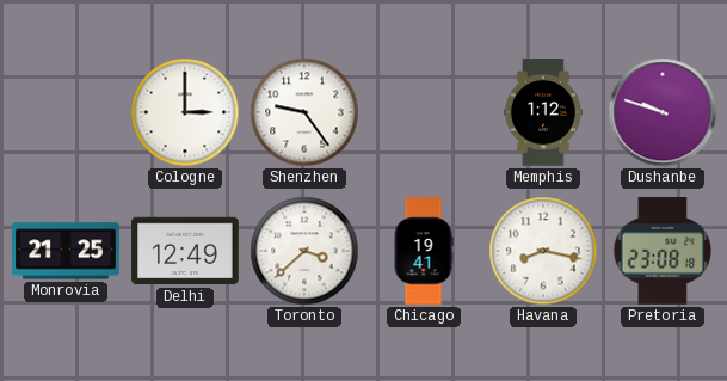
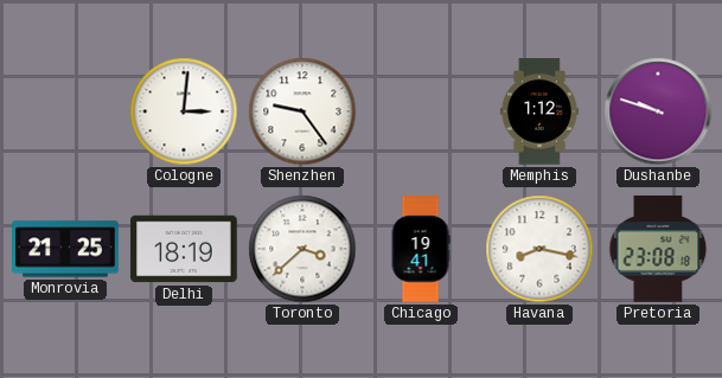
Cologne: 3:00 -> 3:01 (184, 111)
Delhi: 12:49 -> 18:19 (184, 249)
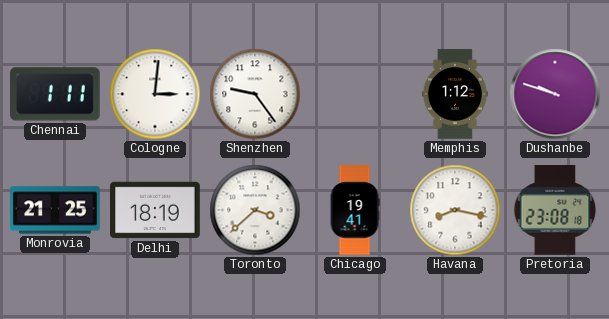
Chennai: none -> 1:11 (56, 94)
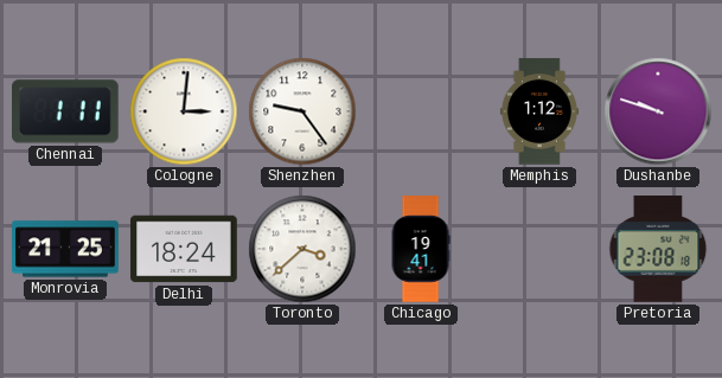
Delhi: 18:19 -> 18:24 (184, 249)
Havana: 8:17 -> none (455, 210)
